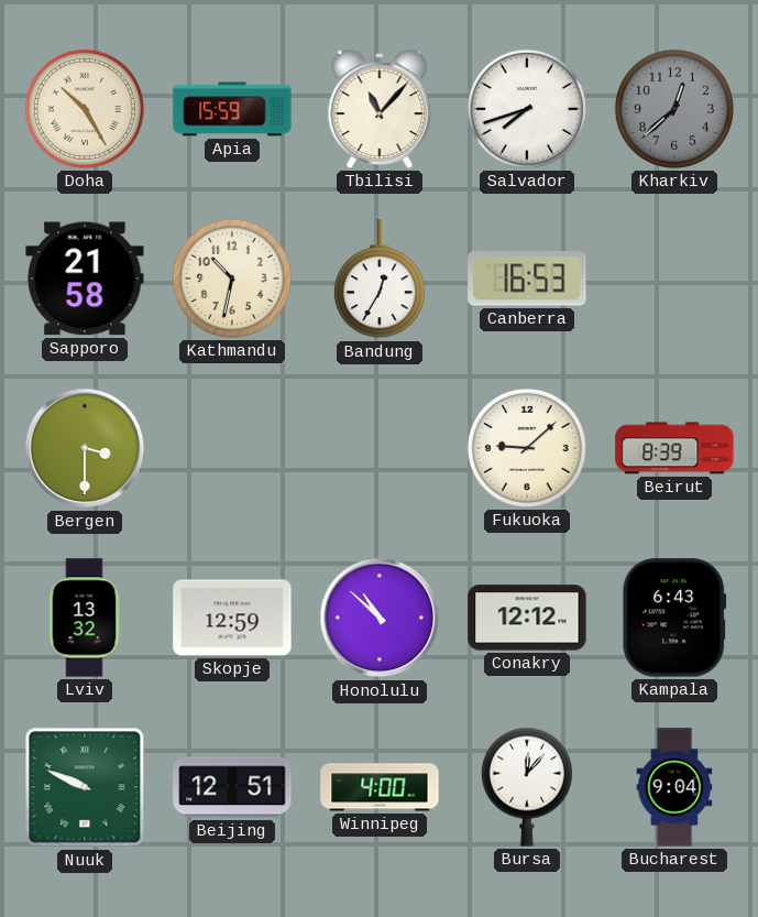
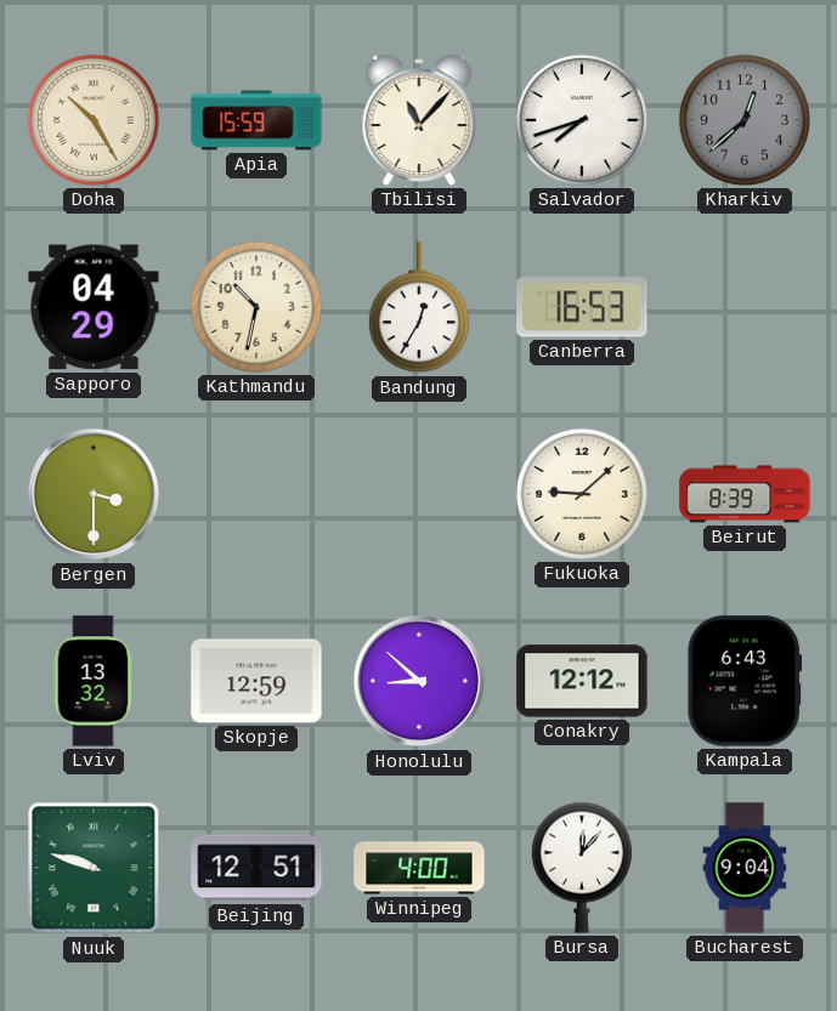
Sapporo: 21:58 -> 04:29 (94, 307)
Honolulu: 10:52 -> 8:52 (419, 681)
Nuuk: 9:49 -> 9:48 (94, 868)
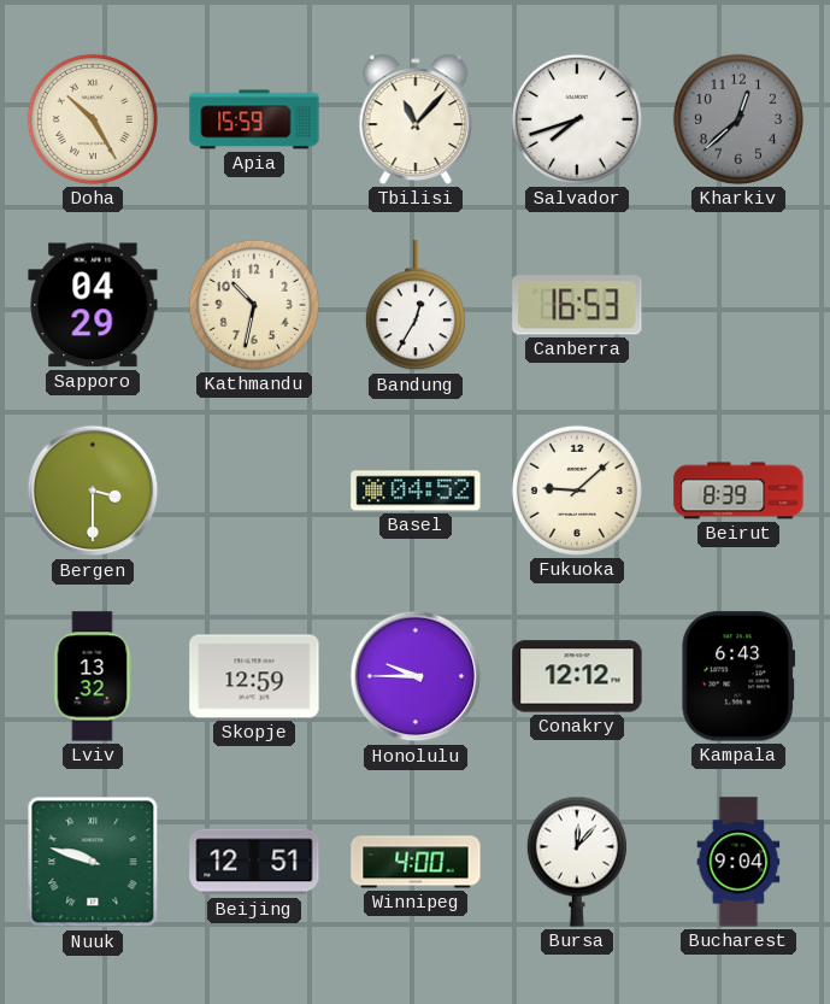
Basel: none -> 04:52 (416, 491)
Honolulu: 8:52 -> 9:45 (416, 676)
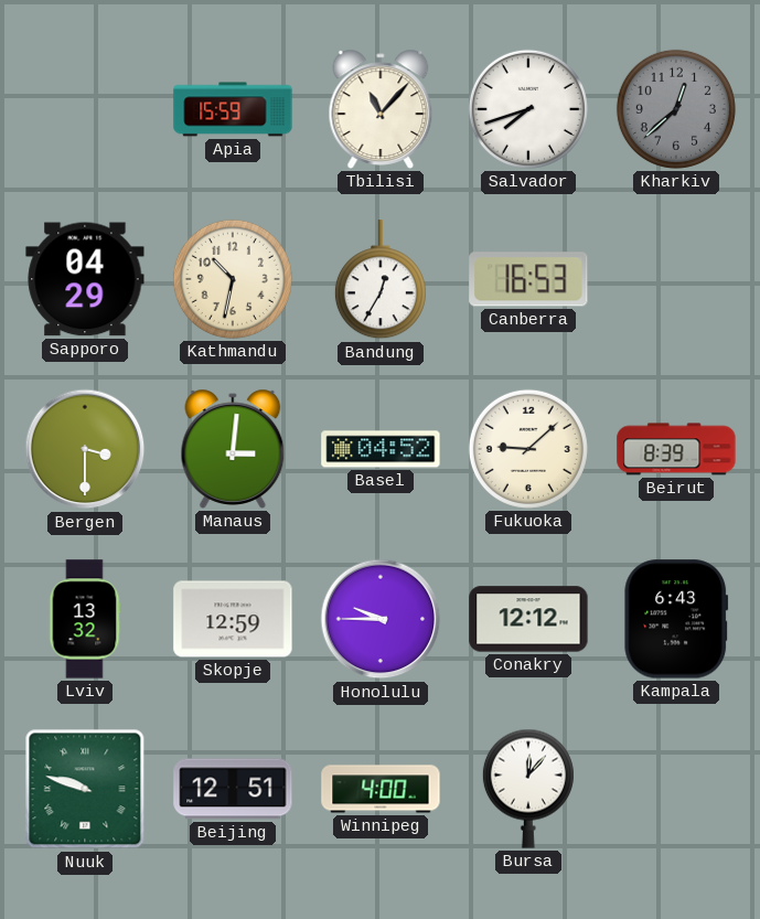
Doha: 10:25 -> none (93, 119)
Manaus: none -> 3:01 (233, 449)
Bucharest: 9:04 -> none (738, 862)
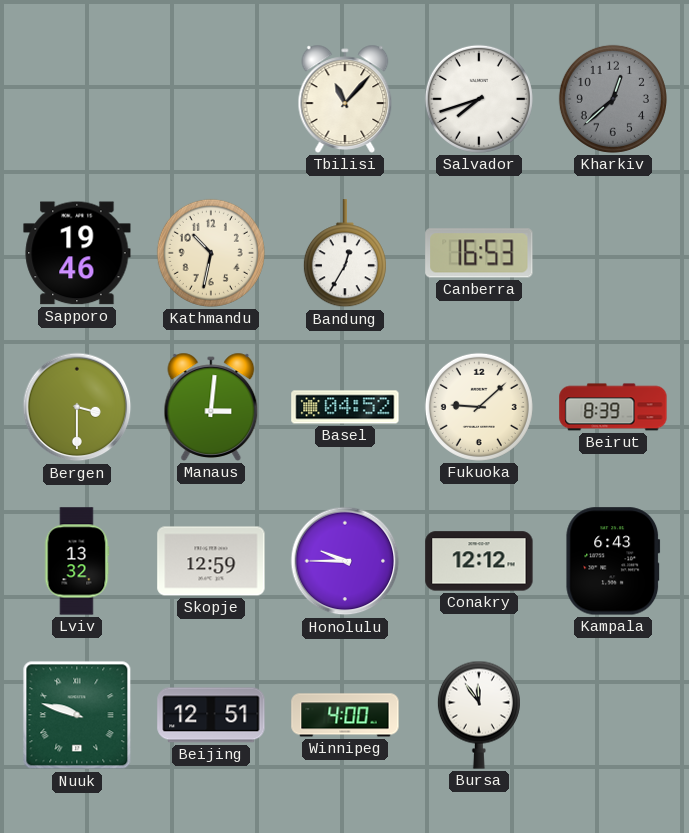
Apia: 15:59 -> none (233, 109)
Sapporo: 04:29 -> 19:46 (77, 253)
Bursa: 12:07 -> 11:54 (479, 715)
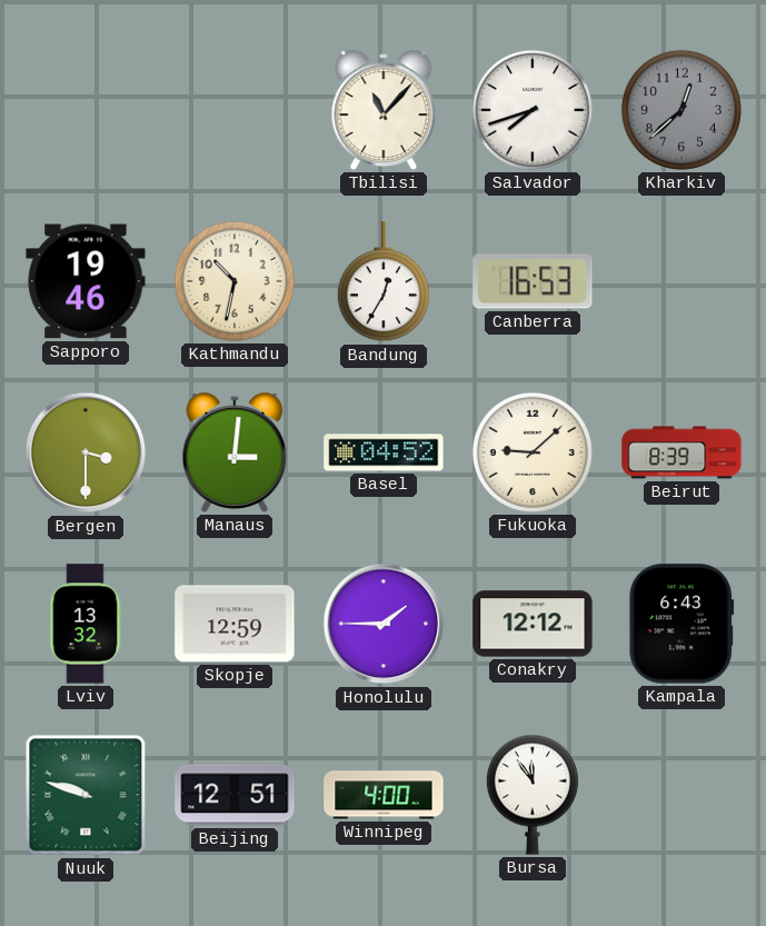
Honolulu: 9:45 -> 1:45 (384, 624)
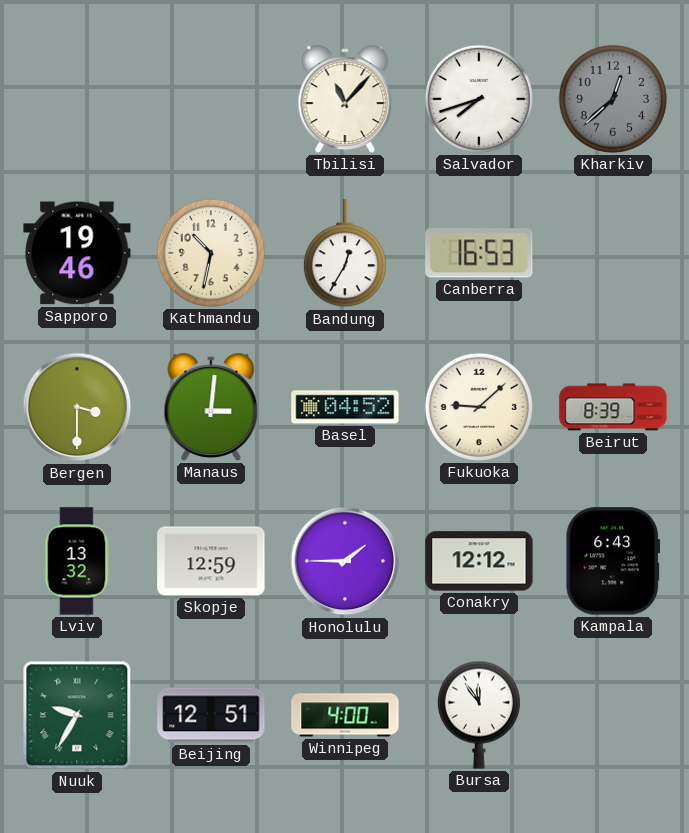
Nuuk: 9:48 -> 9:35 (77, 715)
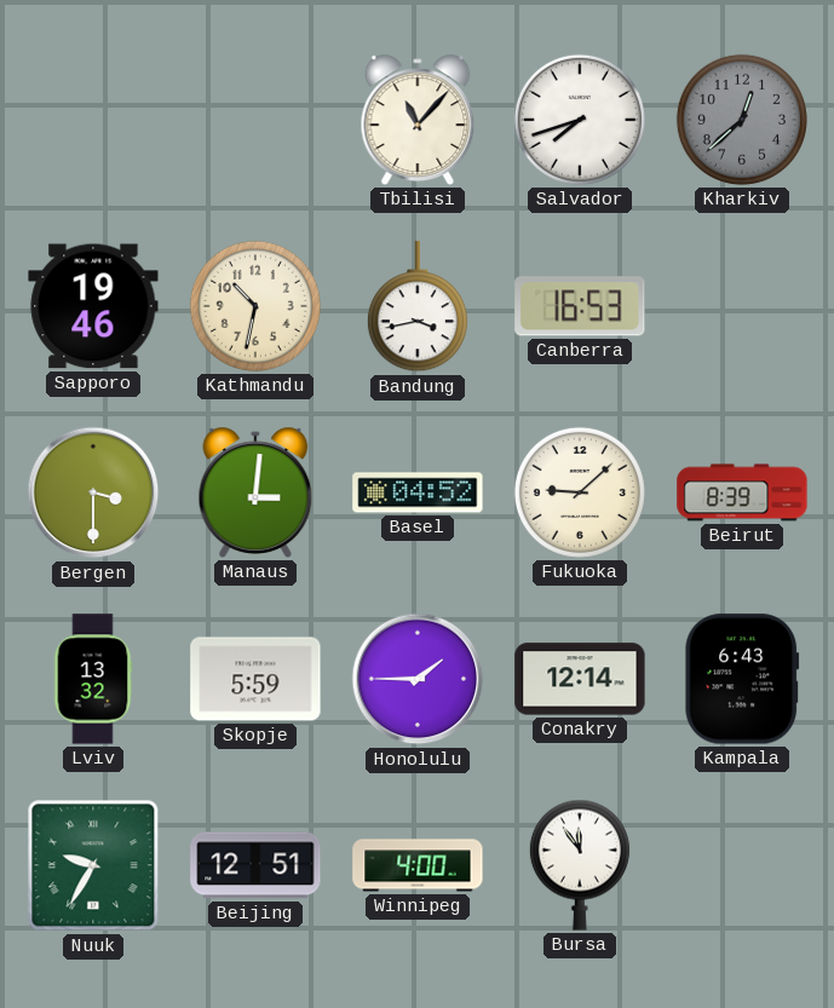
Bandung: 12:35 -> 3:43 (418, 307)
Skopje: 12:59 -> 5:59 (255, 679)
Conakry: 12:12 -> 12:14 (580, 679)
